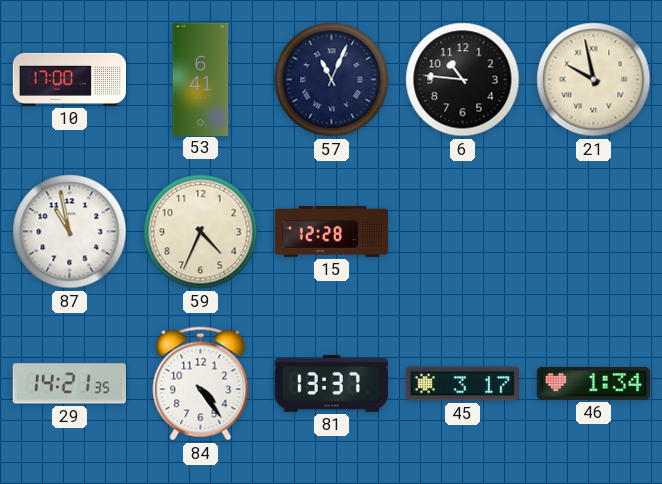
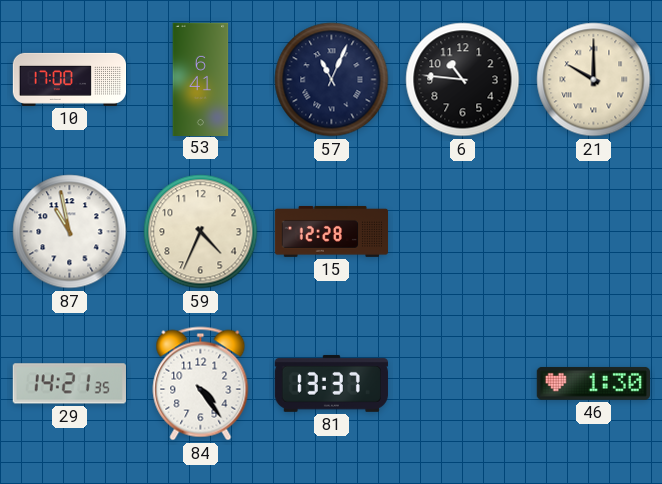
21: 9:58 -> 10:00 (594, 80)
45: 3:17 -> none (462, 384)
46: 1:34 -> 1:30 (593, 384)
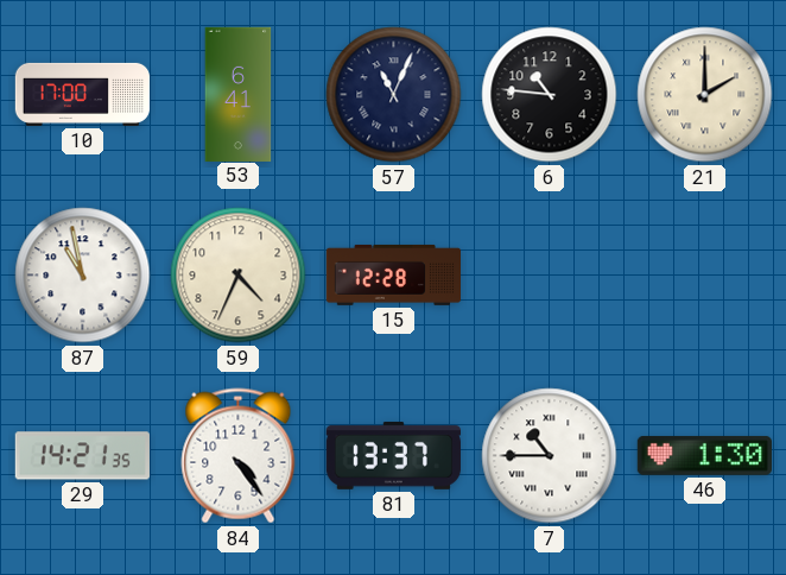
21: 10:00 -> 2:00 (705, 95)
7: none -> 10:45 (550, 456)
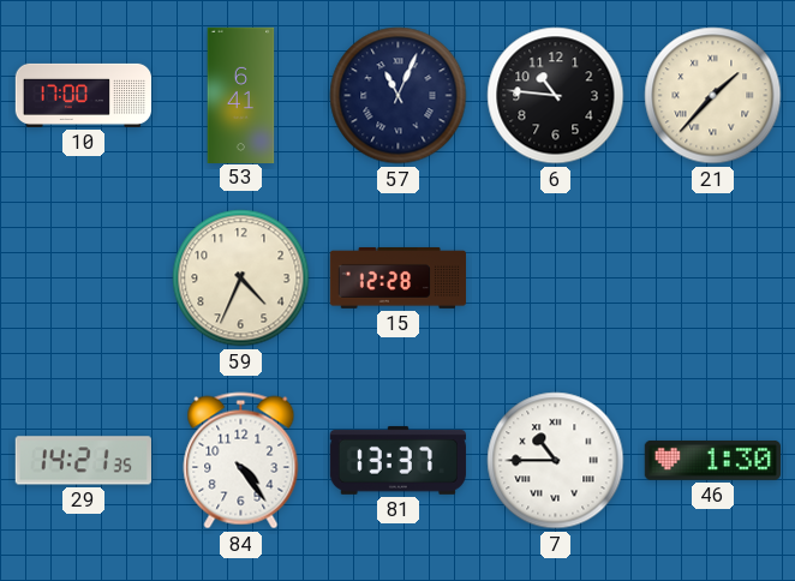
21: 2:00 -> 1:37 (713, 96)
87: 10:58 -> none (83, 276)
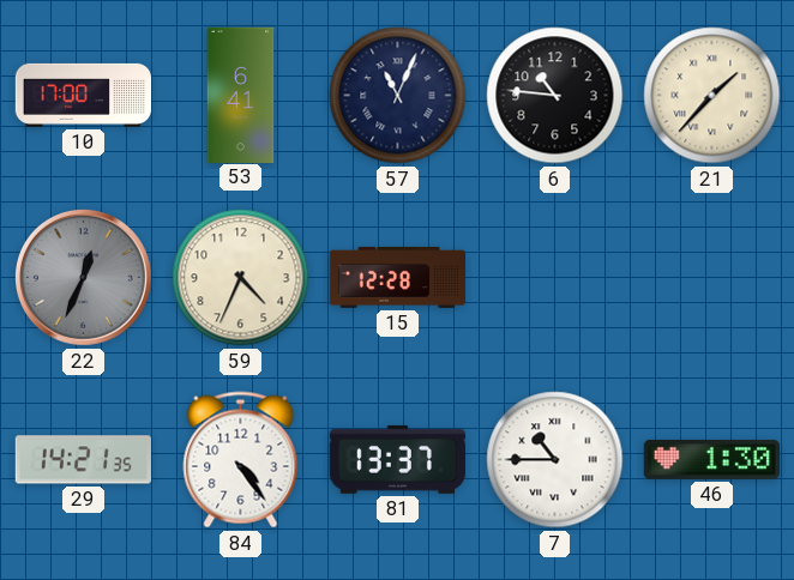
22: none -> 12:34 (83, 277)
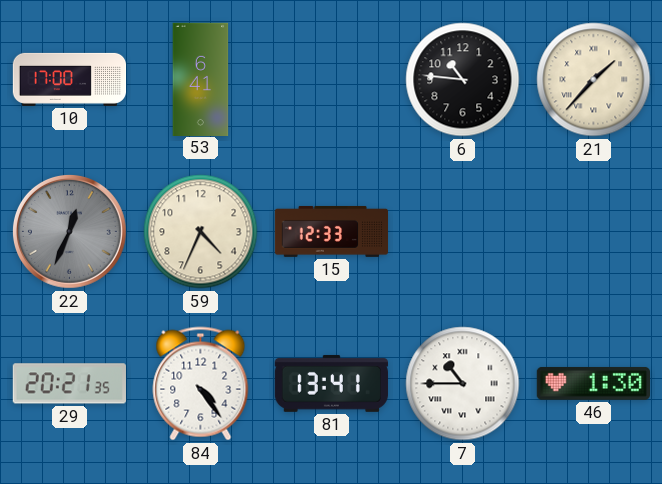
57: 11:04 -> none (398, 96)
15: 12:28 -> 12:33 (332, 231)
29: 14:21 -> 20:21 (69, 384)
81: 13:37 -> 13:41 (331, 383)
